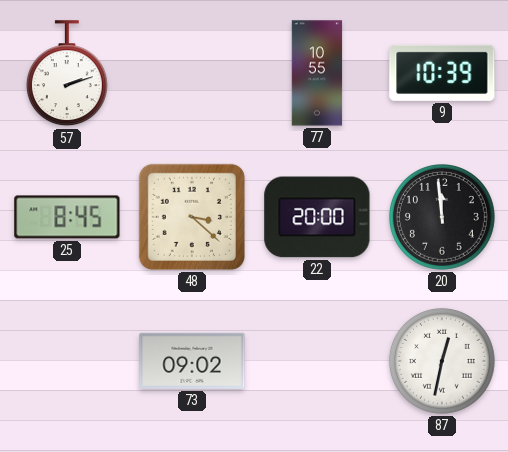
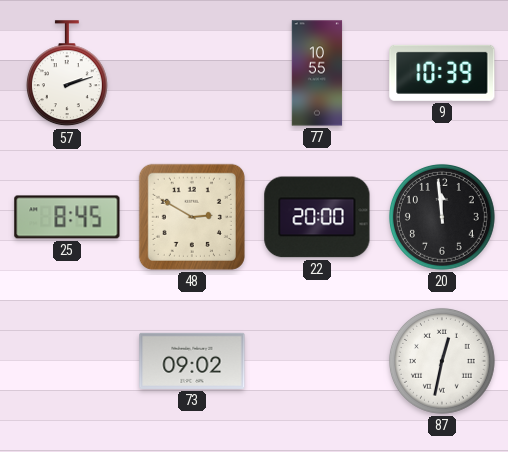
48: 3:22 -> 2:50 (192, 217)
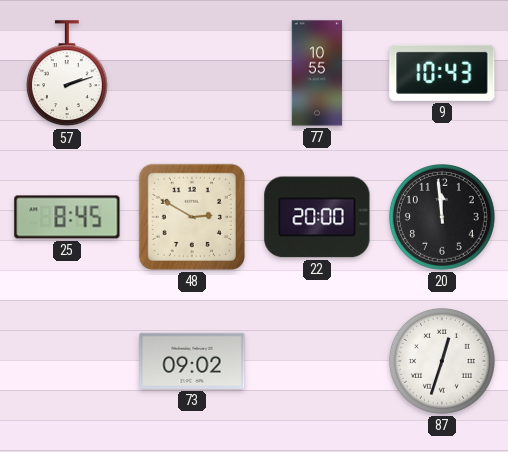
9: 10:39 -> 10:43 (442, 73)
87: 12:32 -> 12:33 (442, 361)
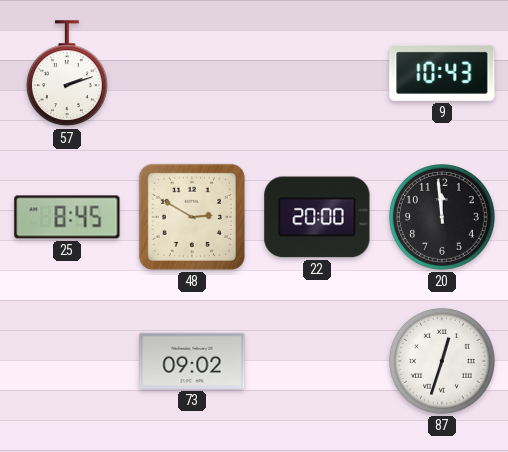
77: 10:55 -> none (317, 73)
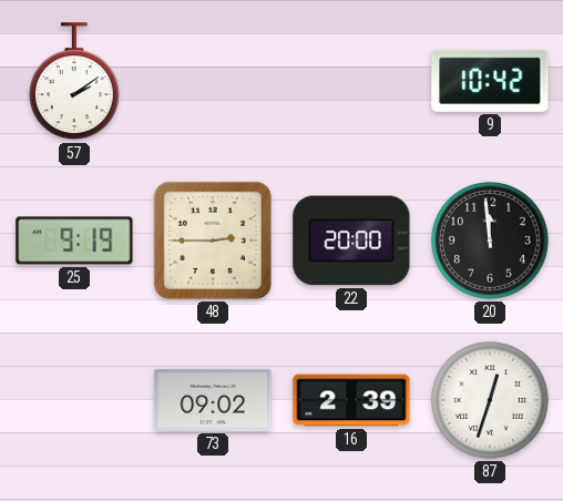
57: 2:12 -> 2:09 (74, 82)
9: 10:43 -> 10:42 (490, 81)
25: 8:45 -> 9:19 (74, 241)
48: 2:50 -> 2:45 (213, 241)
16: none -> 2:39 (351, 400)
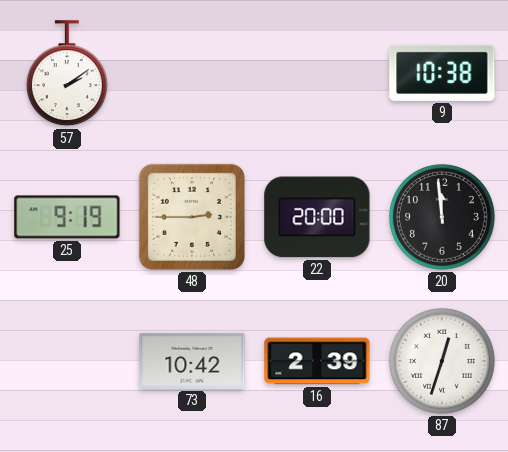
9: 10:42 -> 10:38 (442, 73)
73: 09:02 -> 10:42 (192, 361)
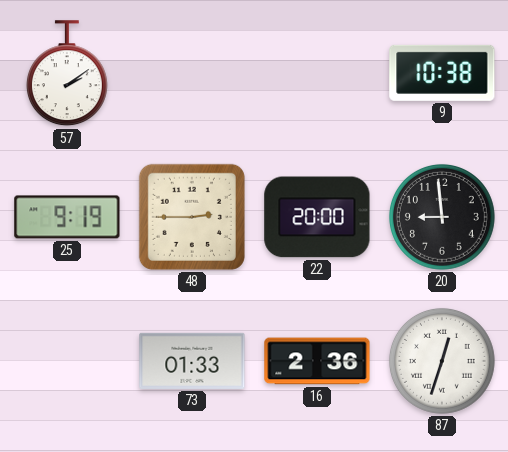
20: 11:59 -> 8:59 (442, 217)
73: 10:42 -> 01:33 (192, 361)
16: 2:39 -> 2:36 (317, 361)
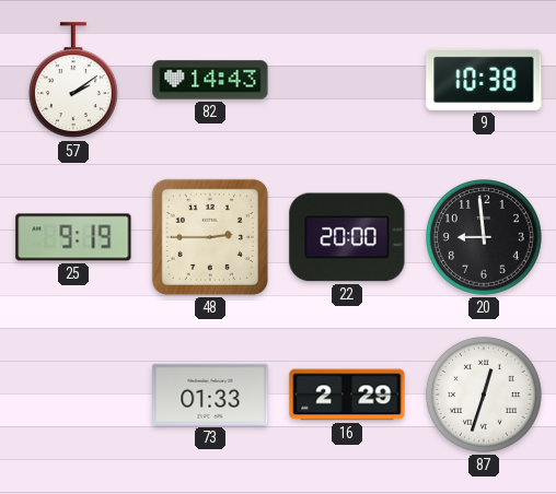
82: none -> 14:43 (210, 80)
16: 2:36 -> 2:29 (347, 395)
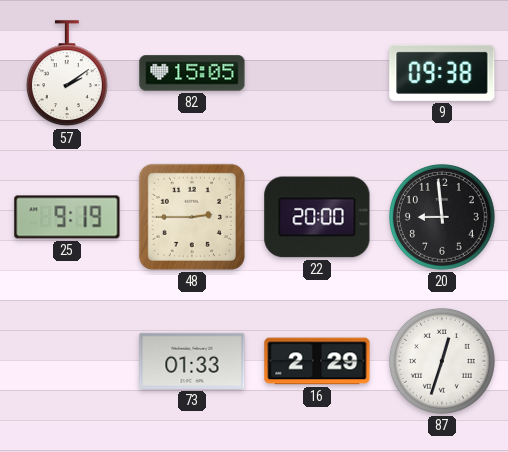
82: 14:43 -> 15:05 (192, 73)
9: 10:38 -> 09:38 (442, 73)
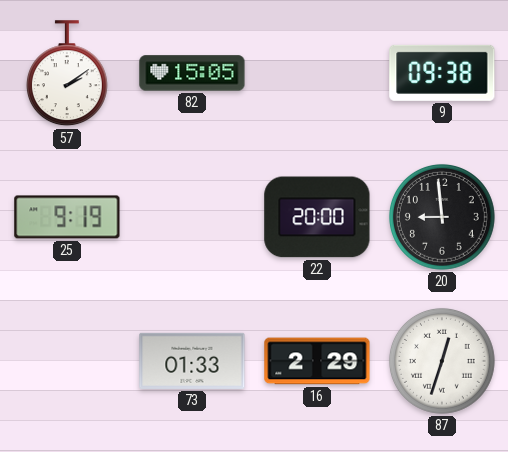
48: 2:45 -> none (192, 217)
